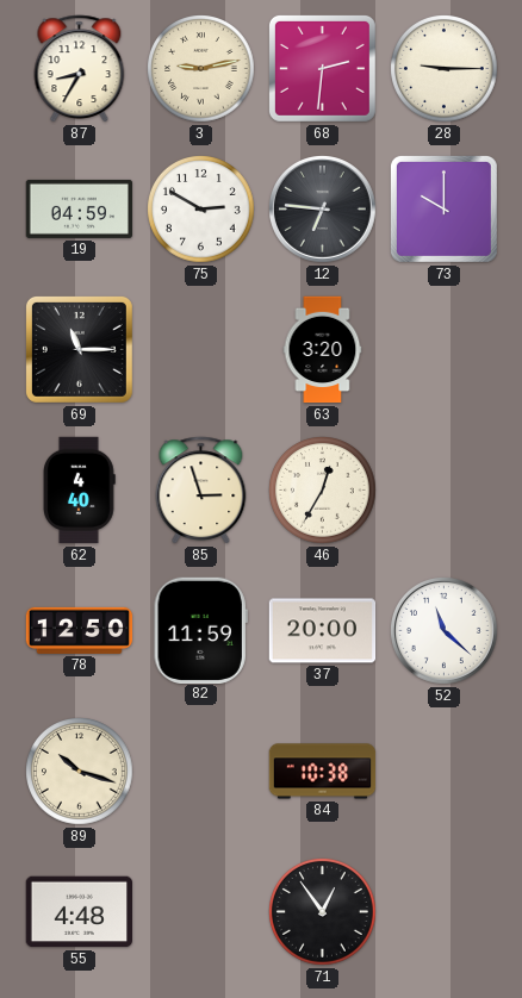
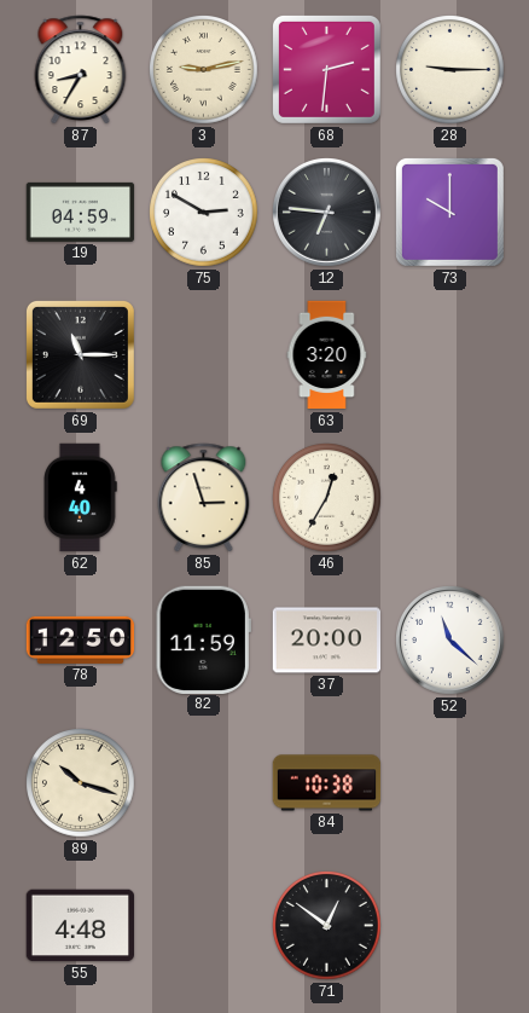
71: 12:54 -> 12:51 (327, 926)
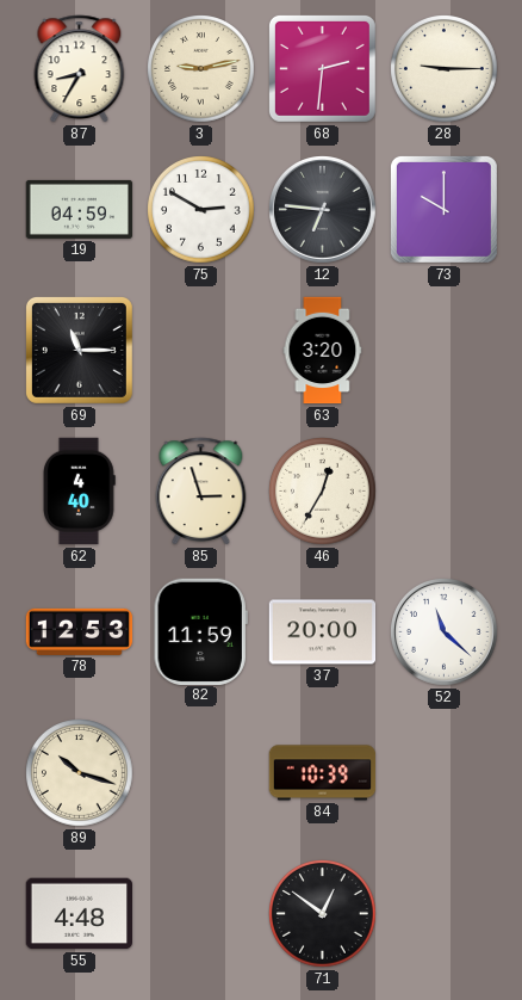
78: 12:50 -> 12:53 (80, 631)
84: 10:38 -> 10:39 (323, 773)
